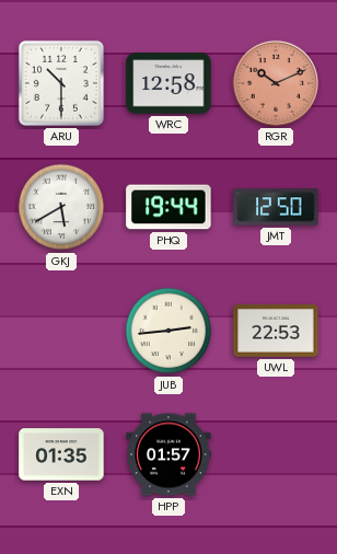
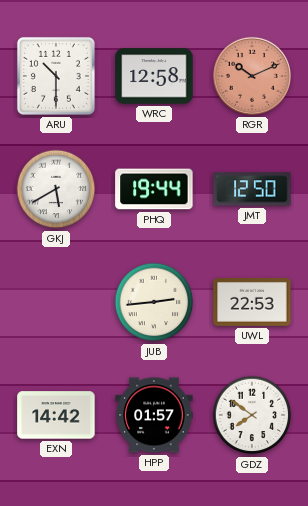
EXN: 01:35 -> 14:42 (56, 415)
GDZ: none -> 7:51 (252, 415)
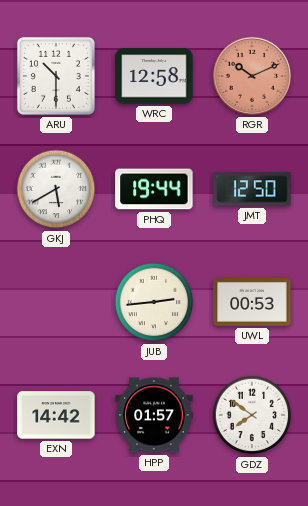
UWL: 22:53 -> 00:53 (252, 303)
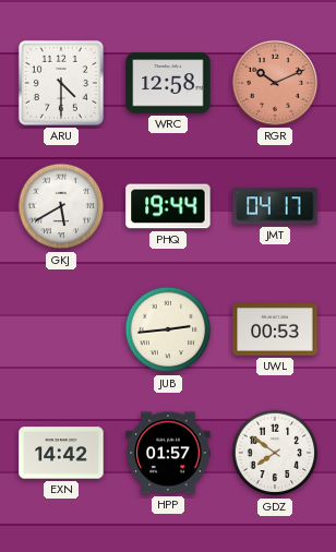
ARU: 10:30 -> 4:30 (61, 83)
JMT: 12:50 -> 04:17 (275, 206)
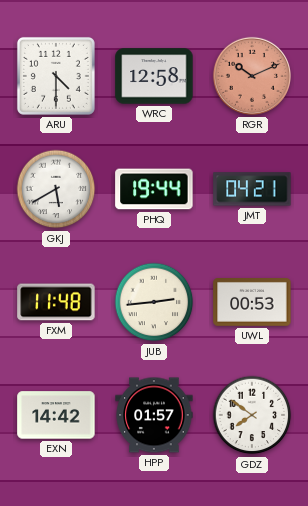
JMT: 04:17 -> 04:21 (252, 189)
FXM: none -> 11:48 (56, 302)
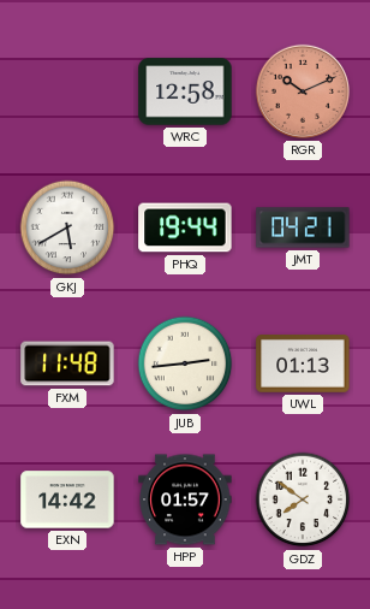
ARU: 4:30 -> none (56, 76)
UWL: 00:53 -> 01:13 (303, 365)
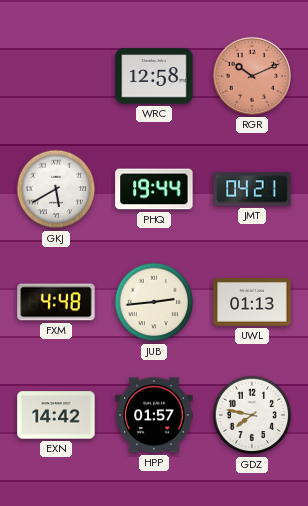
FXM: 11:48 -> 4:48 (56, 302)
GDZ: 7:51 -> 7:47 (252, 415)
